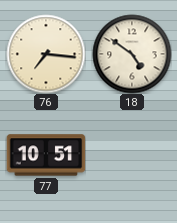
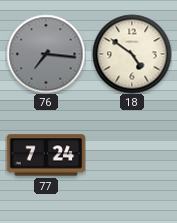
76 dial: cream -> grey (46, 54)
77: 10:51 -> 7:24 (46, 155)
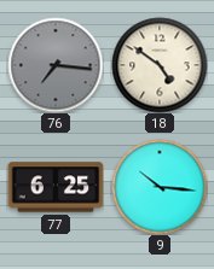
77: 7:24 -> 6:25 (56, 187)
9: none -> 10:16 (160, 187)
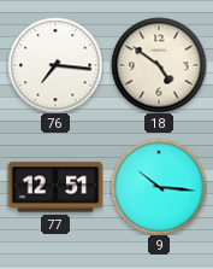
76 dial: grey -> white (55, 65)
77: 6:25 -> 12:51 (55, 187)
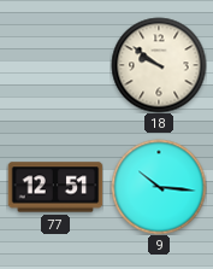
76: 7:16 -> none (55, 65)
18: 4:51 -> 9:51 (159, 65)
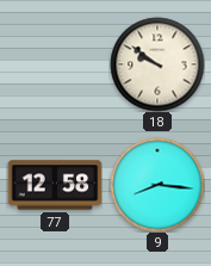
77: 12:51 -> 12:58 (55, 185)
9: 10:16 -> 8:16 (157, 185)
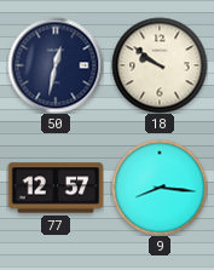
50: none -> 12:32 (56, 65)
77: 12:58 -> 12:57 (56, 188)
